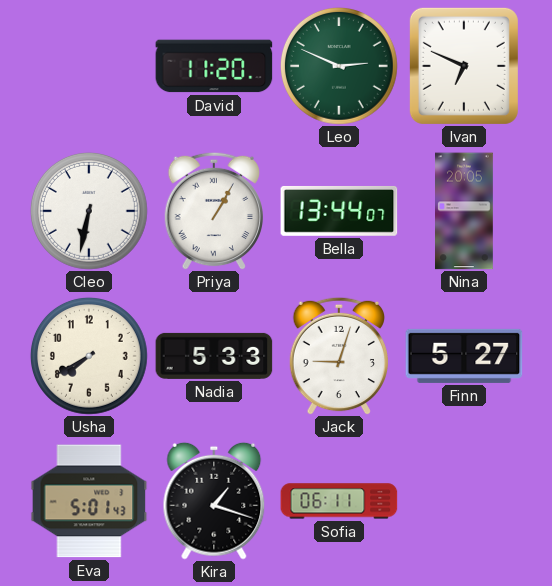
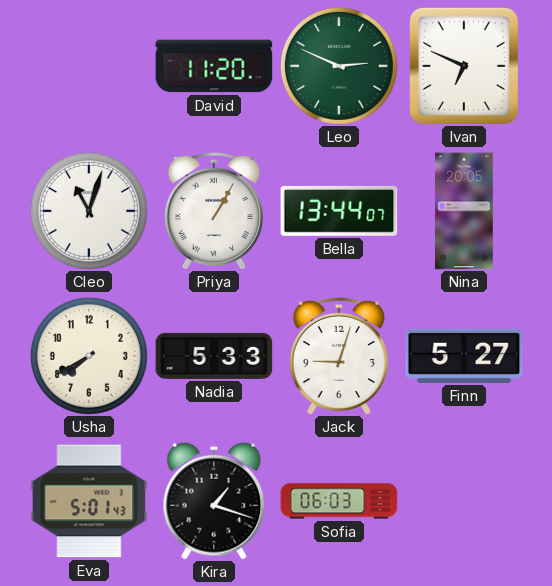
Cleo: 6:32 -> 11:03 (89, 211)
Sofia: 06:11 -> 06:03 (339, 501)
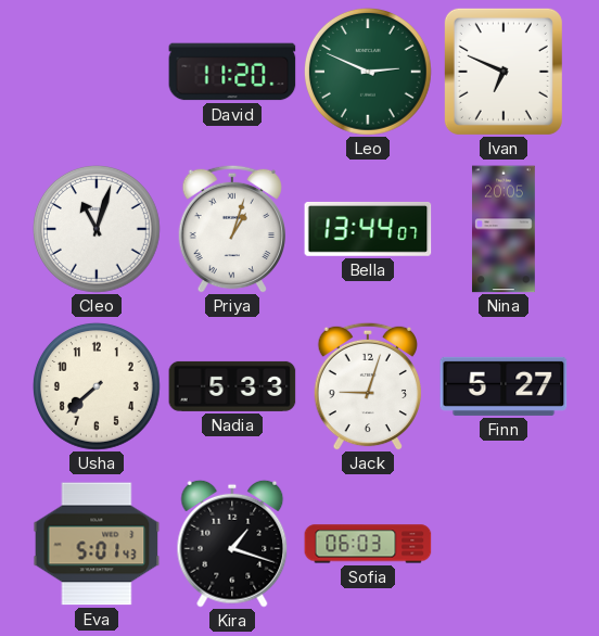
Priya: 1:05 -> 1:03 (231, 229)
Usha: 7:40 -> 7:38 (97, 386)
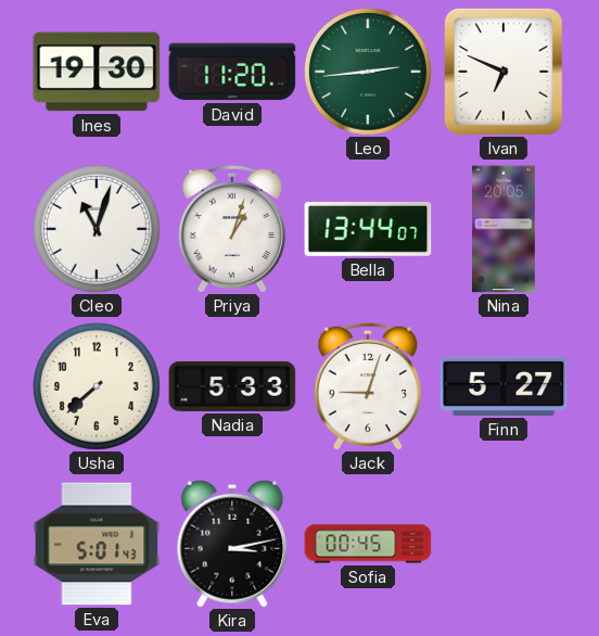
Ines: none -> 19:30 (97, 72)
Leo: 2:49 -> 2:44 (368, 72)
Kira: 1:18 -> 3:13 (232, 544)
Sofia: 06:03 -> 00:45 (368, 544)
